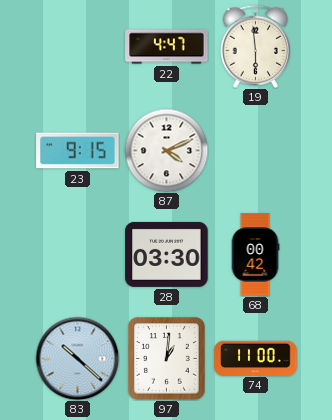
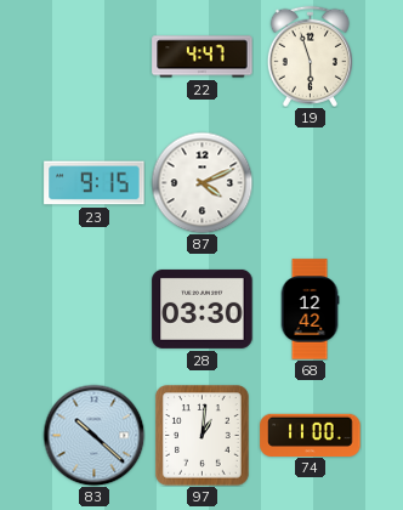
19: 5:59 -> 5:57 (310, 56)
68: 00:42 -> 12:42 (310, 310)
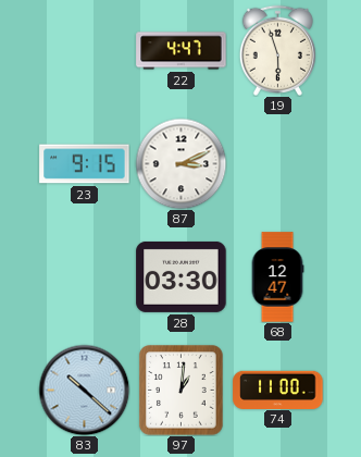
87: 4:11 -> 3:11 (180, 163)
68: 12:42 -> 12:47 (277, 277)
